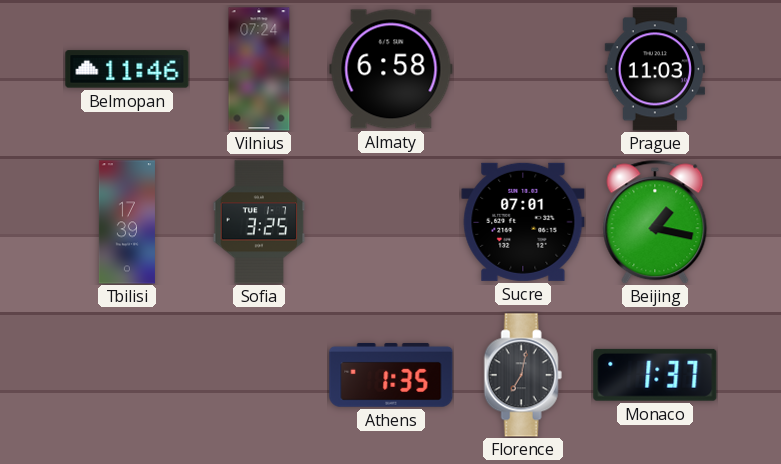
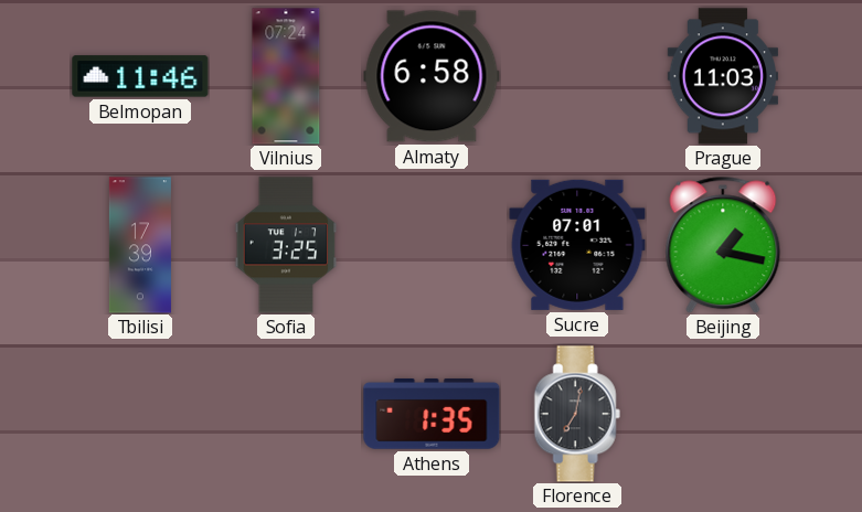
Monaco: 1:37 -> none (655, 375)
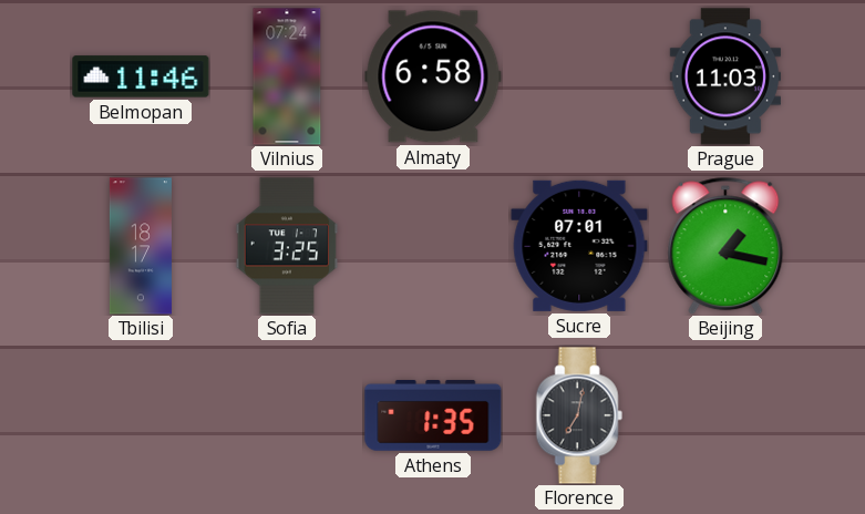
Tbilisi: 17:39 -> 18:17 (141, 246)
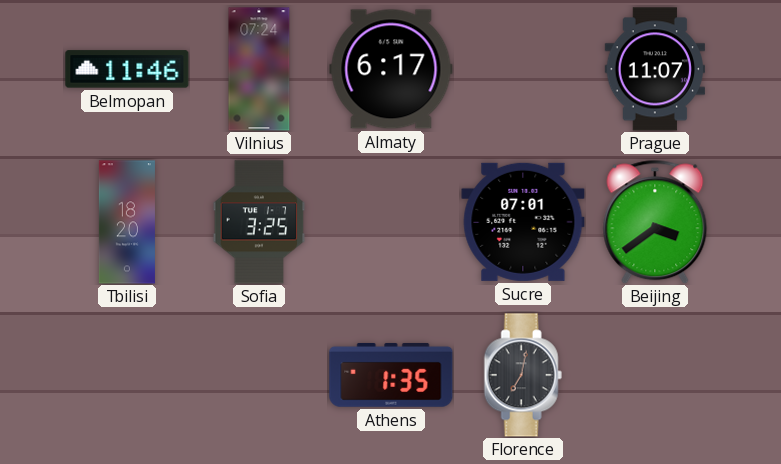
Almaty: 6:58 -> 6:17 (391, 69)
Prague: 11:03 -> 11:07 (654, 69)
Tbilisi: 18:17 -> 18:20 (127, 222)
Beijing: 1:17 -> 3:39 (655, 222)
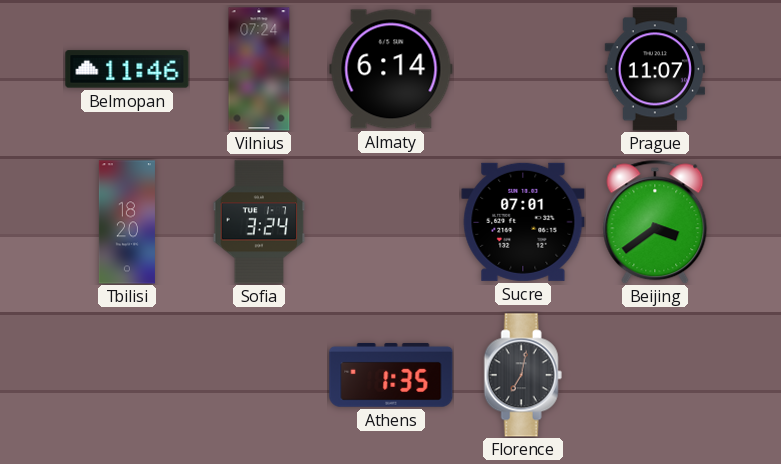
Almaty: 6:17 -> 6:14 (391, 69)
Sofia: 3:25 -> 3:24 (259, 222)
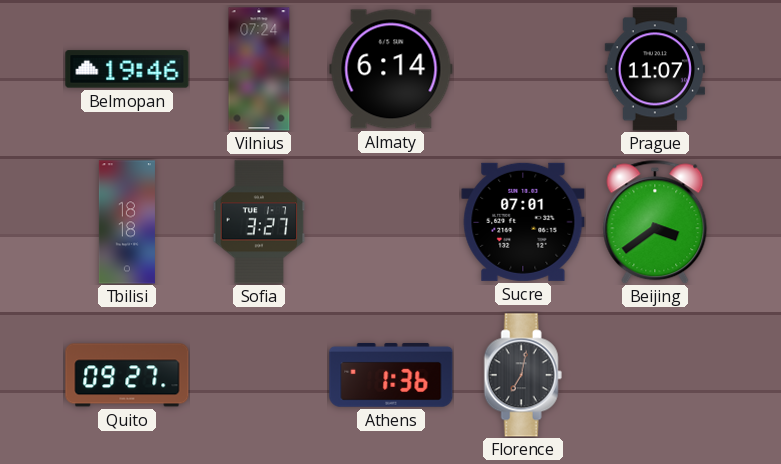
Belmopan: 11:46 -> 19:46 (127, 69)
Tbilisi: 18:20 -> 18:18 (127, 222)
Sofia: 3:24 -> 3:27 (259, 222)
Quito: none -> 09:27 (127, 375)
Athens: 1:35 -> 1:36 (391, 375)
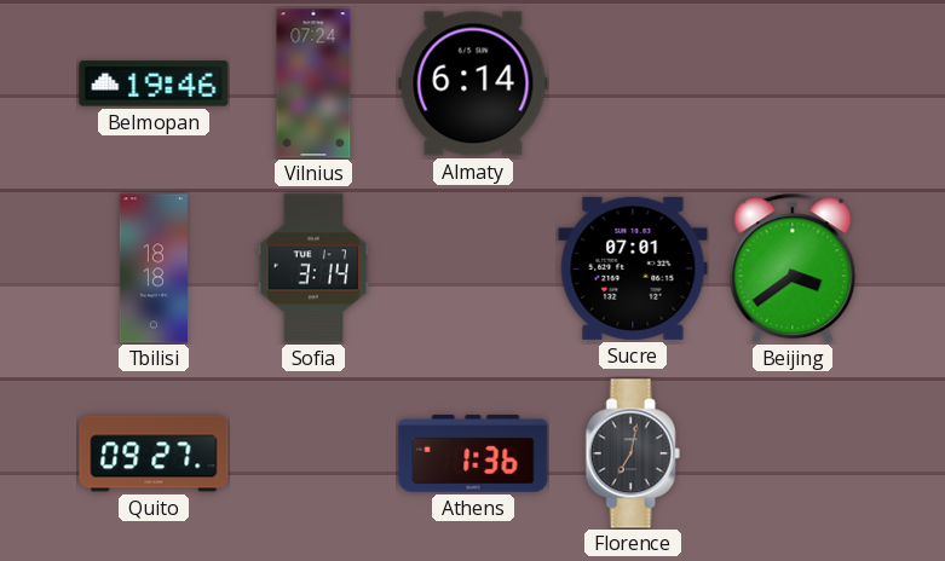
Prague: 11:07 -> none (654, 69)
Sofia: 3:27 -> 3:14 (313, 268)
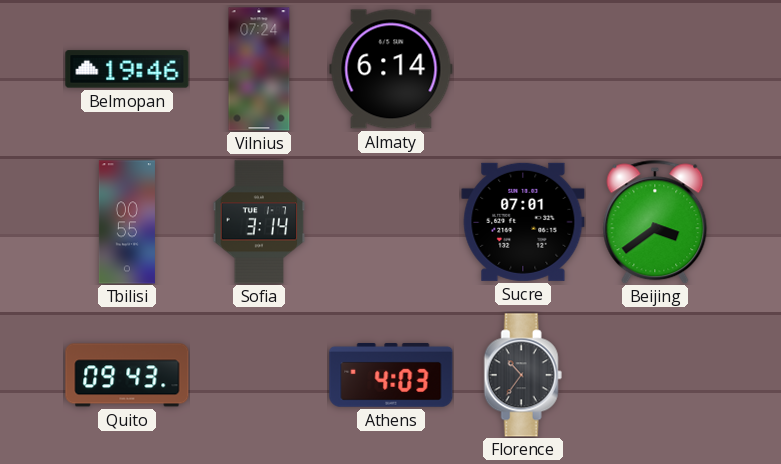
Tbilisi: 18:18 -> 00:55 (127, 222)
Quito: 09:27 -> 09:43 (127, 375)
Athens: 1:36 -> 4:03 (391, 375)
Florence: 7:02 -> 10:36 (523, 375)
